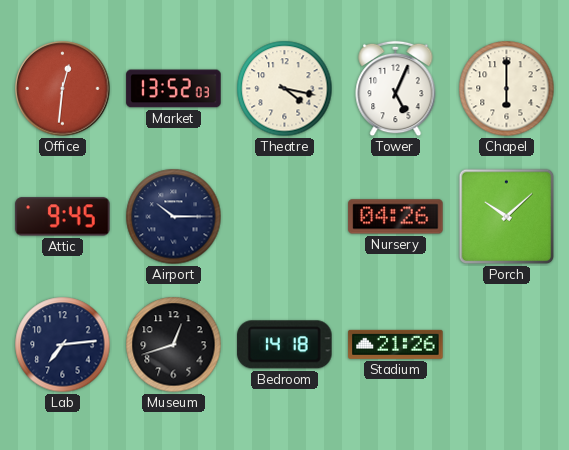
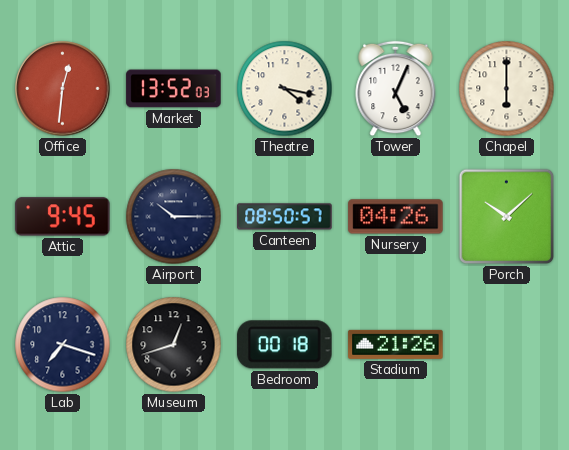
Canteen: none -> 08:50 (285, 217)
Lab: 7:14 -> 7:18 (63, 345)
Bedroom: 14:18 -> 00:18 (285, 345)
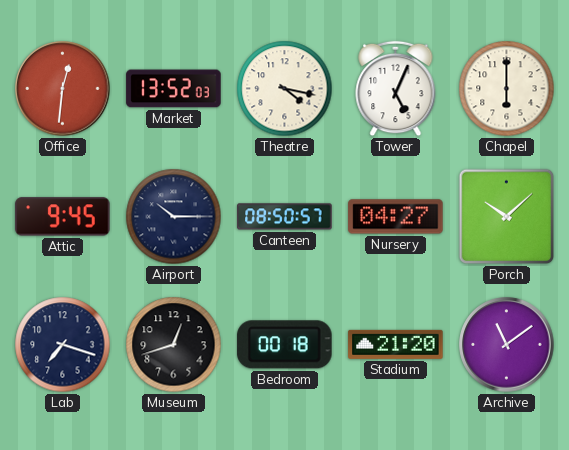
Nursery: 04:26 -> 04:27 (396, 217)
Stadium: 21:26 -> 21:20 (396, 344)
Archive: none -> 11:09 (507, 345)
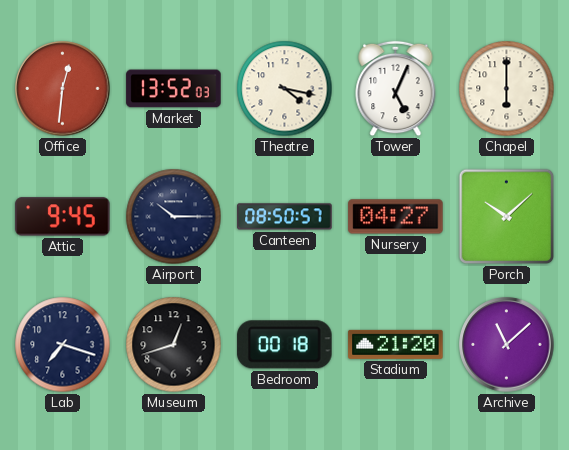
Archive: 11:09 -> 11:08 (507, 345)
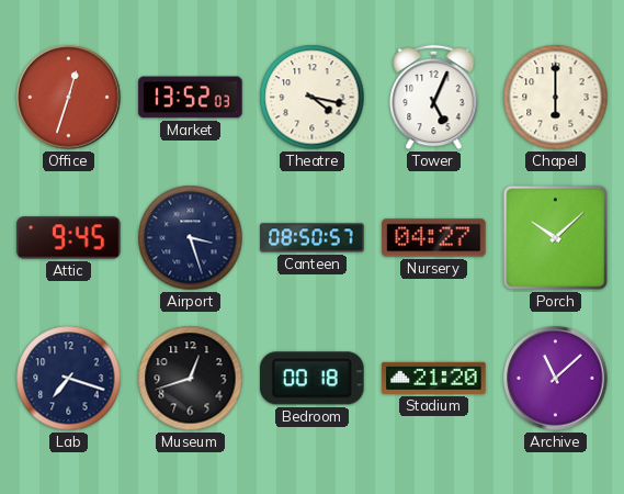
Office: 12:31 -> 12:33 (69, 98)
Airport: 10:15 -> 3:27 (191, 238)
